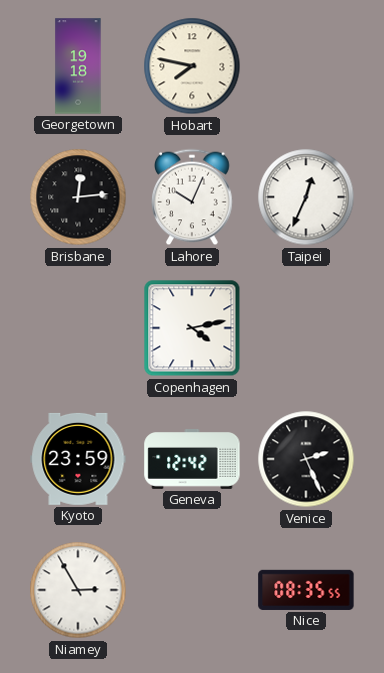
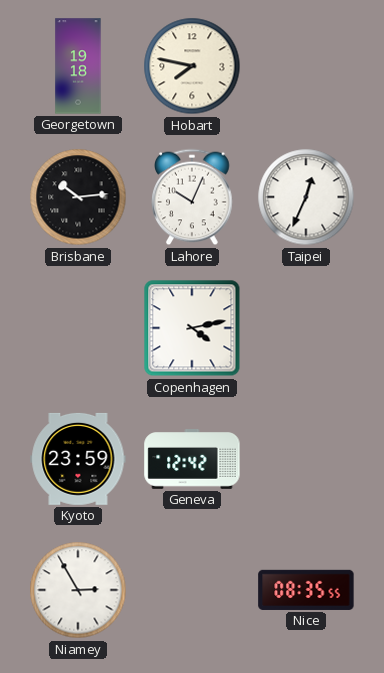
Brisbane: 12:14 -> 10:14 (78, 197)
Venice: 2:26 -> none (306, 459)
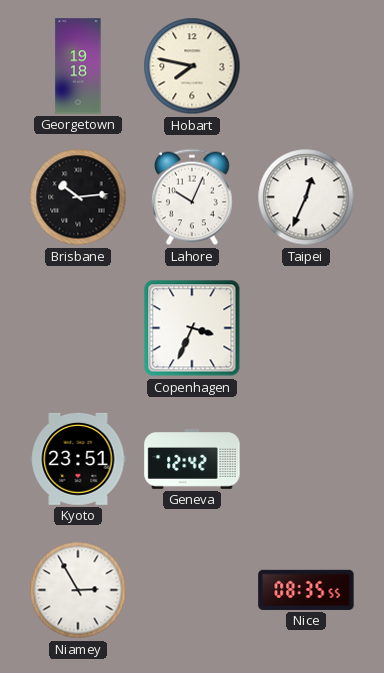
Copenhagen: 4:13 -> 3:34 (192, 328)
Kyoto: 23:59 -> 23:51 (78, 459)
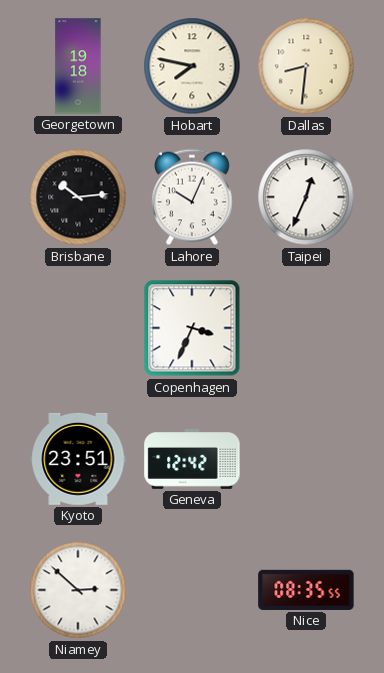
Dallas: none -> 8:31 (306, 66)
Niamey: 2:55 -> 2:52 (78, 590)
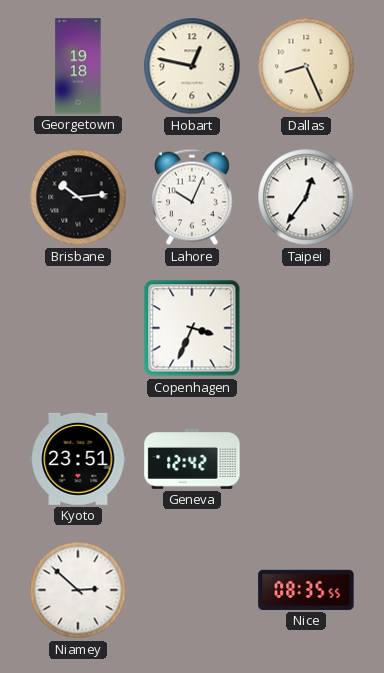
Hobart: 7:47 -> 12:47 (192, 66)
Dallas: 8:31 -> 8:26 (306, 66)
Taipei: 12:34 -> 12:36 (306, 197)
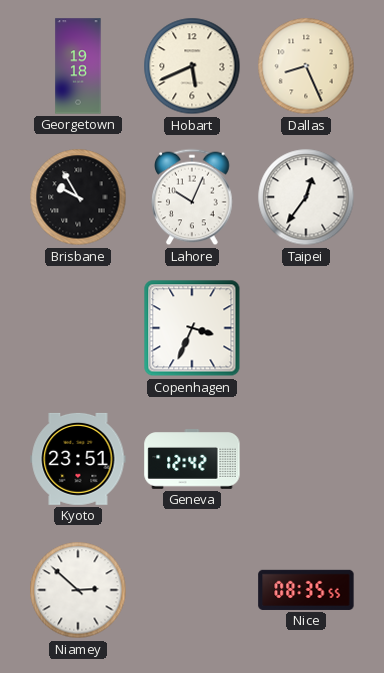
Hobart: 12:47 -> 5:41 (192, 66)
Brisbane: 10:14 -> 9:55 (78, 197)
